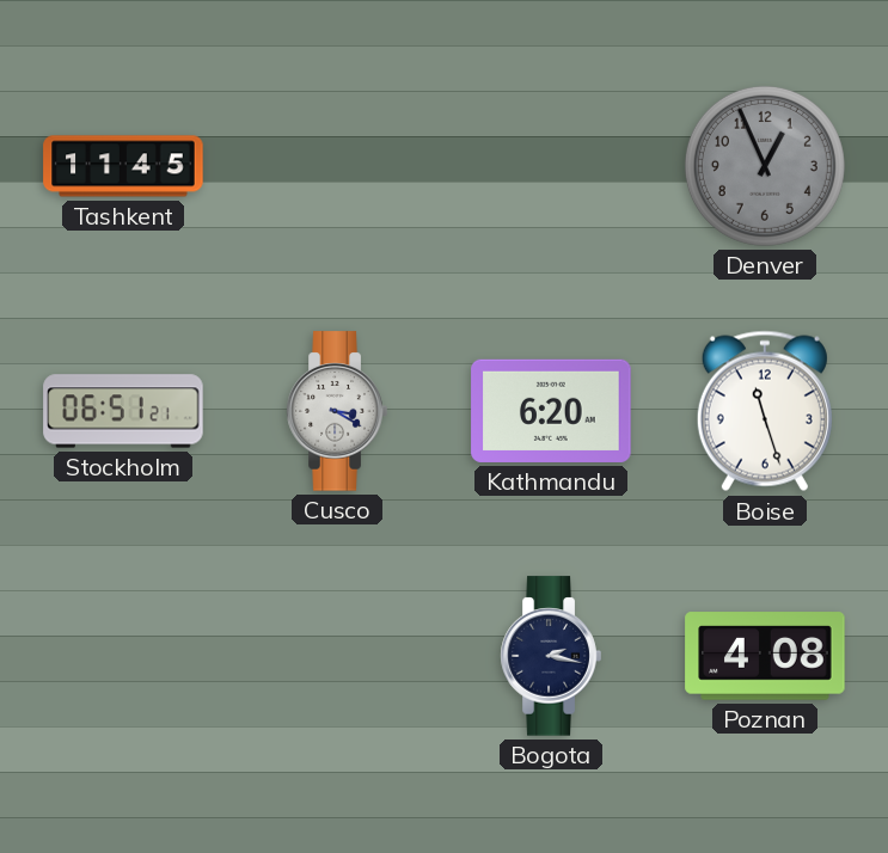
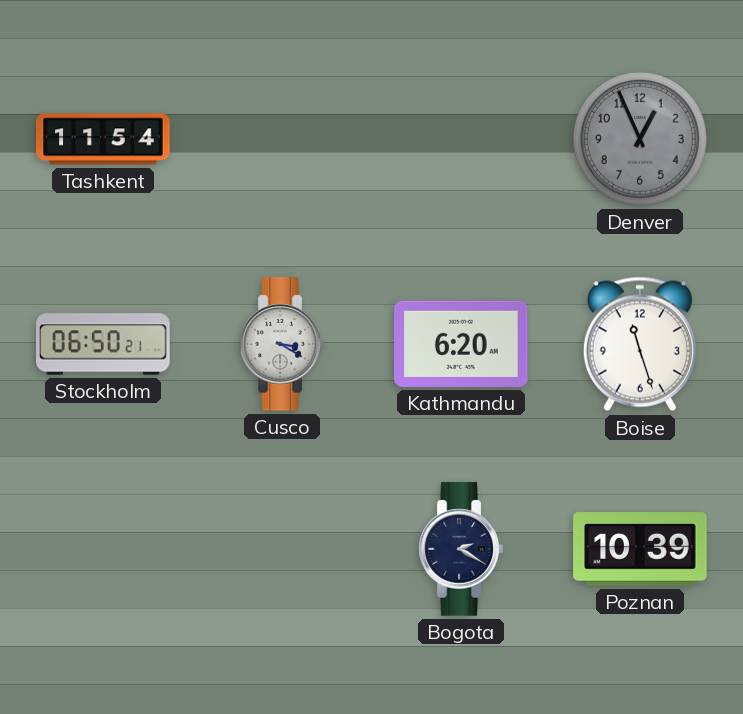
Tashkent: 11:45 -> 11:54 (103, 139)
Stockholm: 06:51 -> 06:50 (103, 344)
Bogota: 2:17 -> 2:20 (461, 549)
Poznan: 4:08 -> 10:39 (640, 549)
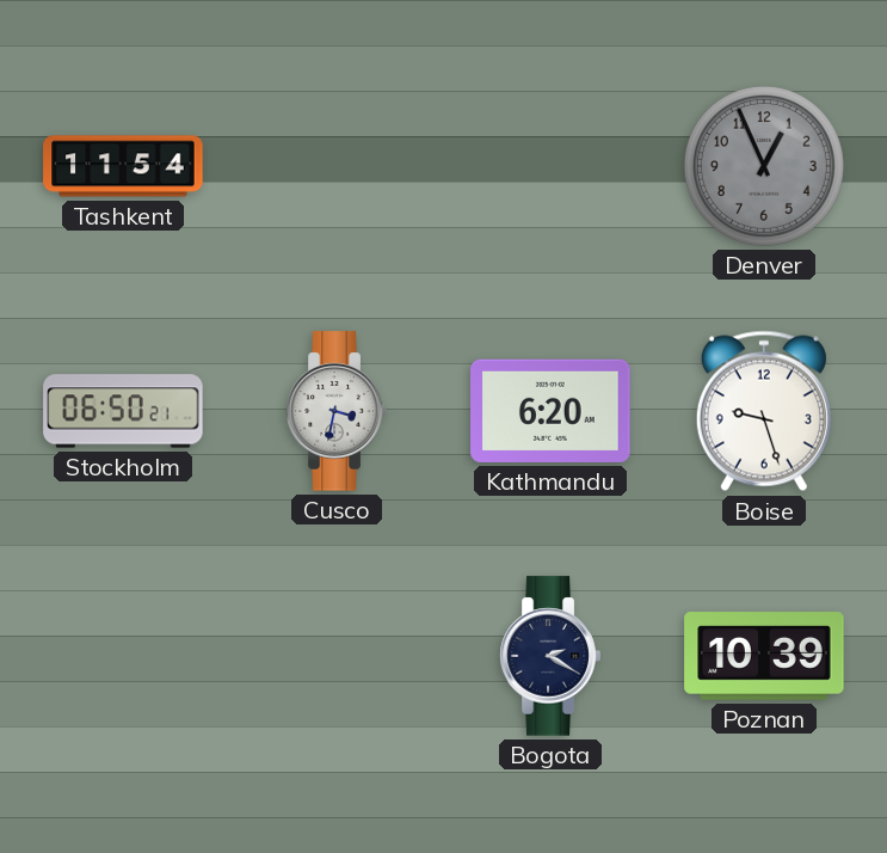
Cusco: 3:20 -> 3:32 (337, 411)
Boise: 11:27 -> 9:27 (764, 411)
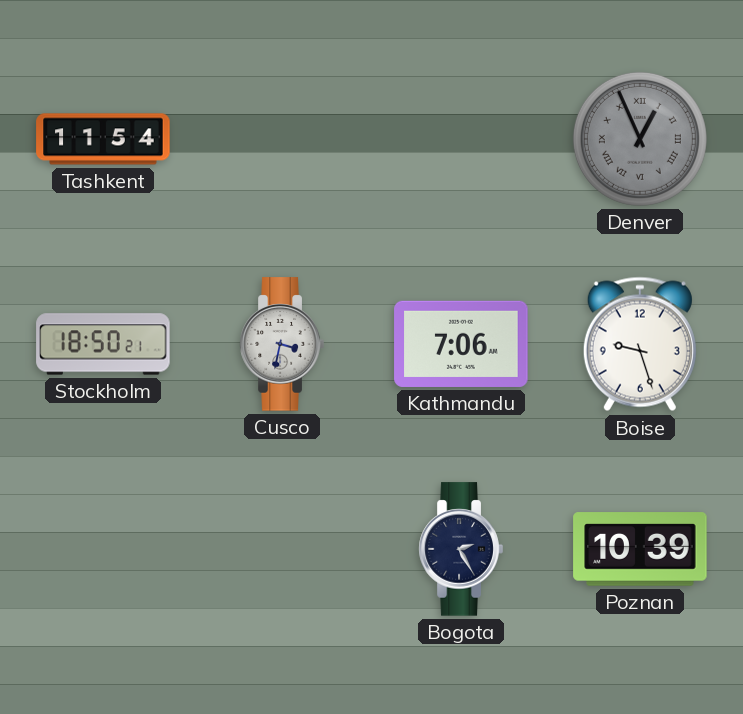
Denver numerals: Arabic -> Roman (640, 139)
Stockholm: 06:50 -> 18:50 (103, 344)
Kathmandu: 6:20 -> 7:06 (461, 344)
Bogota: 2:20 -> 2:25 (461, 549)
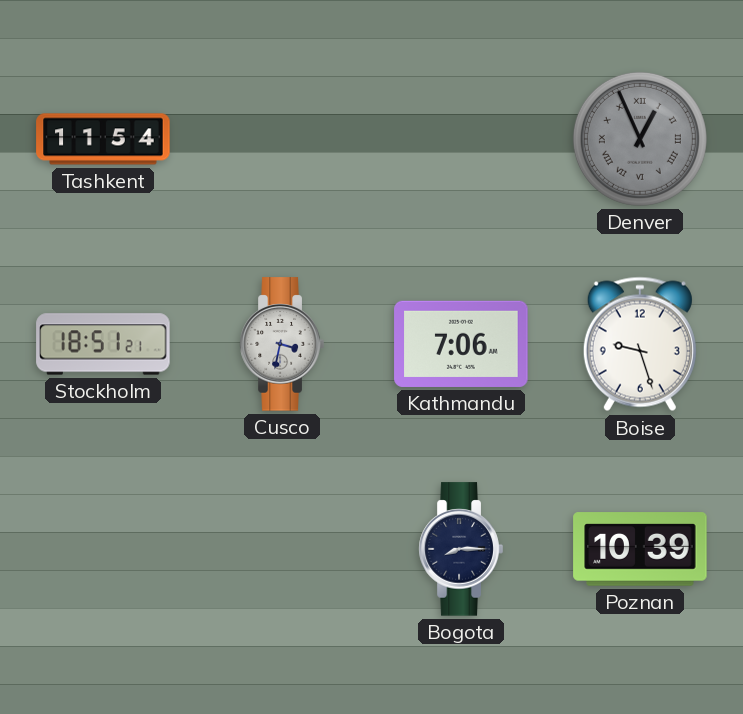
Stockholm: 18:50 -> 18:51 (103, 344)
Bogota: 2:25 -> 8:15 (461, 549)
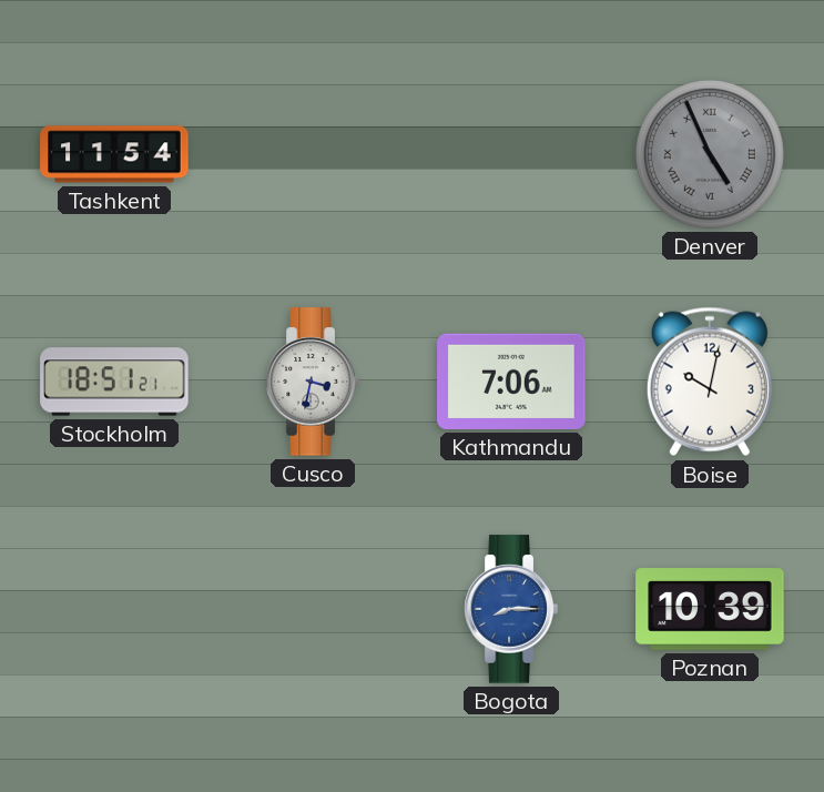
Denver: 12:56 -> 4:56 (710, 154)
Boise: 9:27 -> 10:02 (710, 382)
Bogota dial: navy -> blue (511, 609)
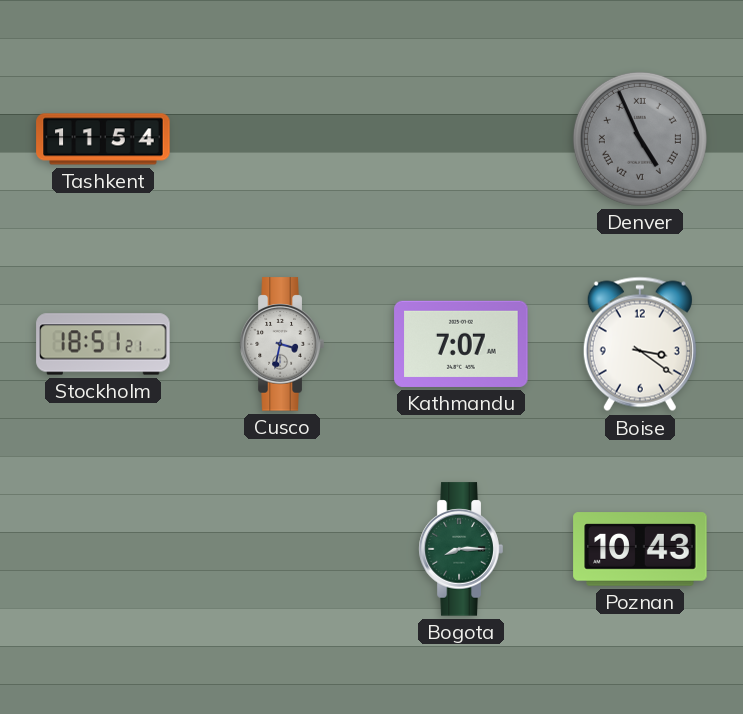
Kathmandu: 7:06 -> 7:07 (461, 344)
Boise: 10:02 -> 3:21 (640, 344)
Bogota dial: blue -> green (461, 549)
Poznan: 10:39 -> 10:43 (640, 549)
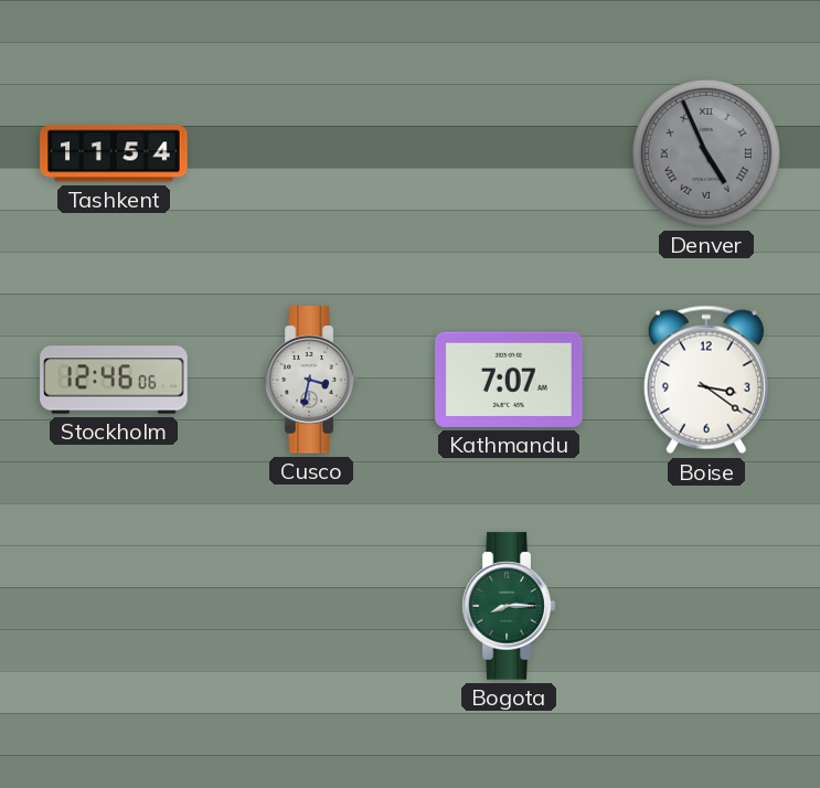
Stockholm: 18:51 -> 12:46 (114, 380)
Poznan: 10:43 -> none (640, 549)
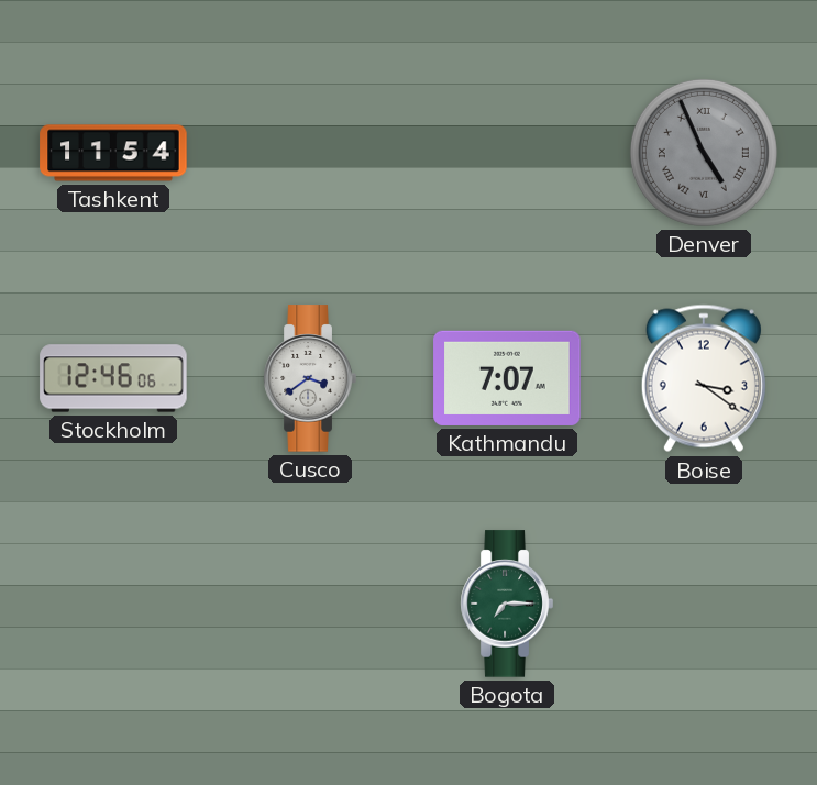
Cusco: 3:32 -> 3:39 (310, 378)
Bogota: 8:15 -> 7:15 (507, 604)
